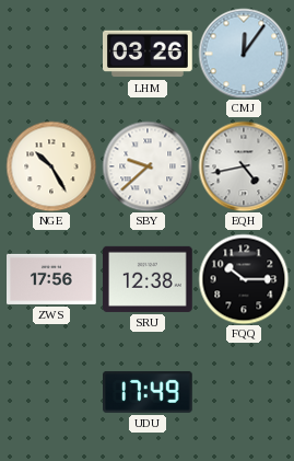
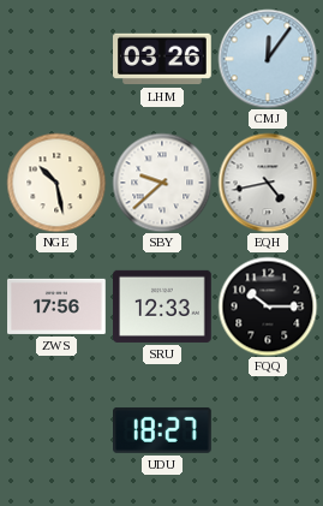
NGE: 10:25 -> 10:28 (56, 183)
SRU: 12:38 -> 12:33 (163, 306)
UDU: 17:49 -> 18:27 (163, 430)
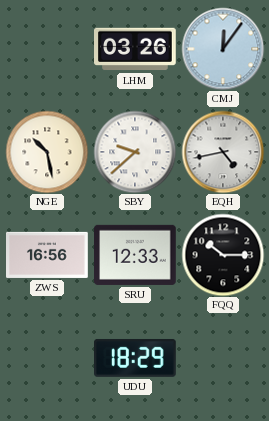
ZWS: 17:56 -> 16:56 (47, 255)
UDU: 18:27 -> 18:29 (136, 358)
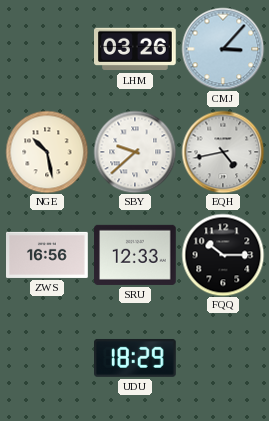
CMJ: 12:06 -> 3:07 (223, 49)
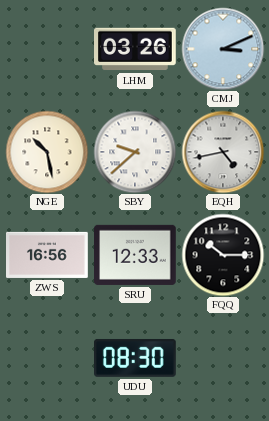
CMJ: 3:07 -> 3:11 (223, 49)
UDU: 18:29 -> 08:30 (136, 358)
